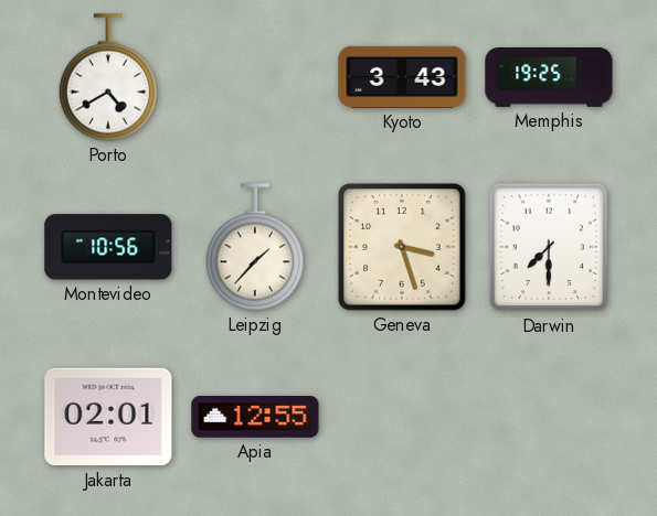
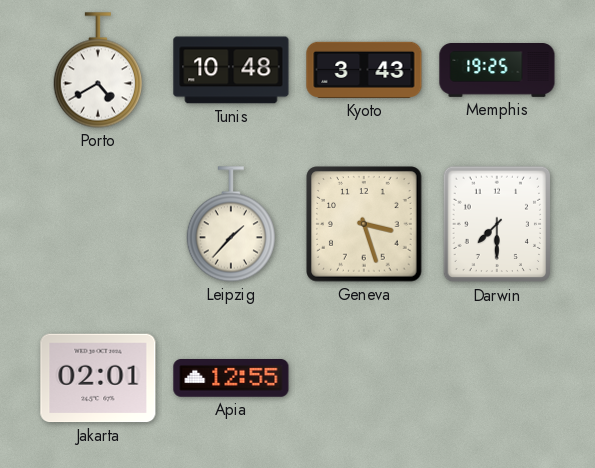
Tunis: none -> 10:48 (231, 70)
Montevideo: 10:56 -> none (108, 247)
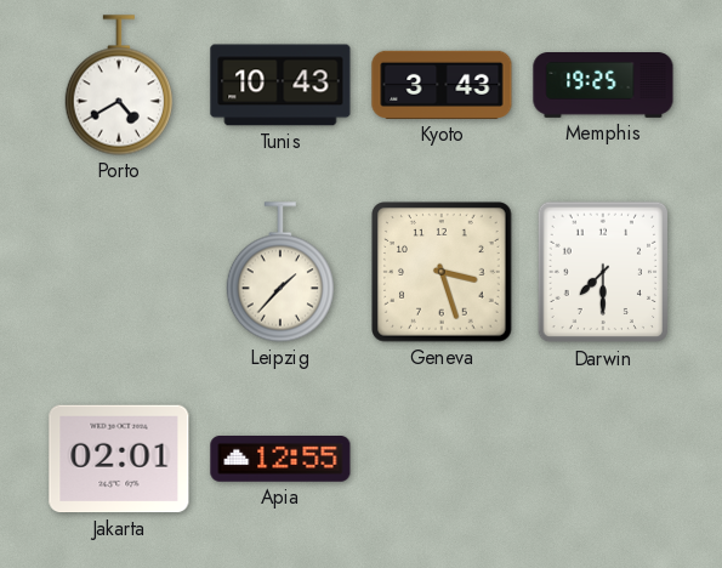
Tunis: 10:48 -> 10:43 (280, 85)
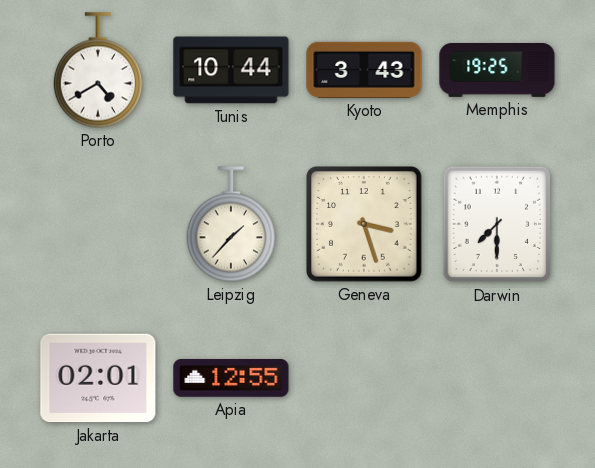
Tunis: 10:43 -> 10:44 (231, 70)
